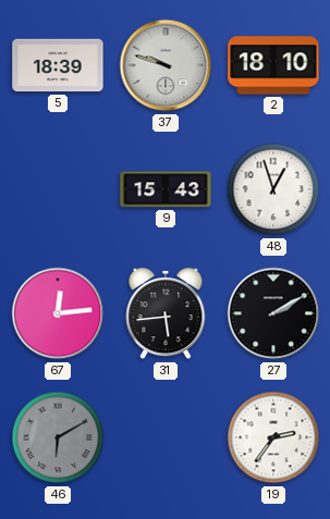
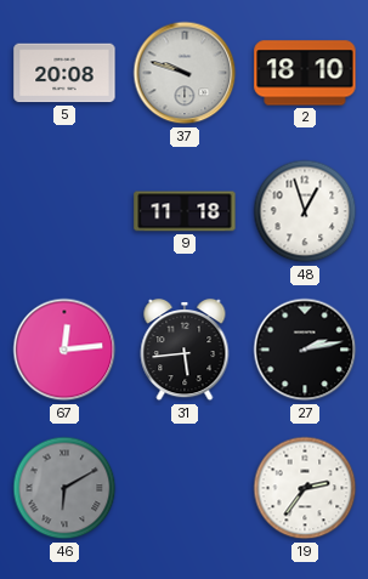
5: 18:39 -> 20:08 (64, 73)
9: 15:43 -> 11:18 (185, 211)
27: 2:10 -> 2:13 (305, 350)
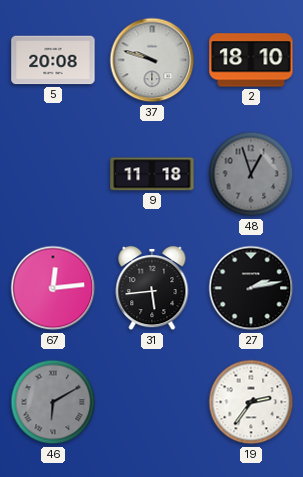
48 dial: white -> grey (251, 174)
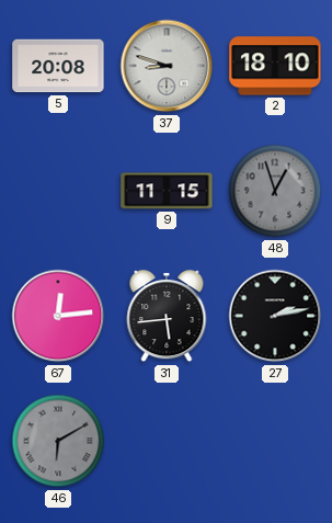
37: 9:48 -> 8:48 (167, 66)
9: 11:18 -> 11:15 (167, 191)
19: 2:36 -> none (251, 402)
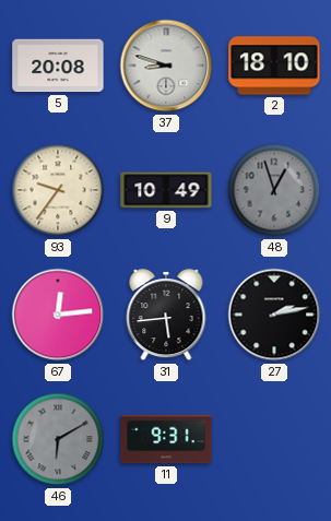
93: none -> 9:36 (58, 190)
9: 11:15 -> 10:49 (166, 190)
11: none -> 9:31 (166, 439)
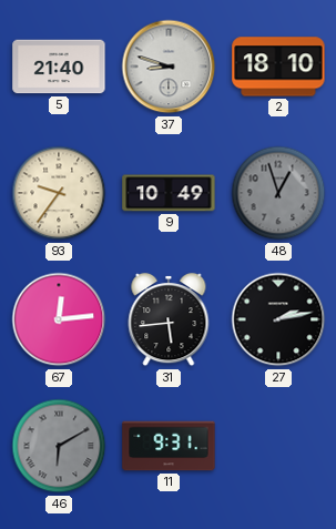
5: 20:08 -> 21:40 (59, 67)
